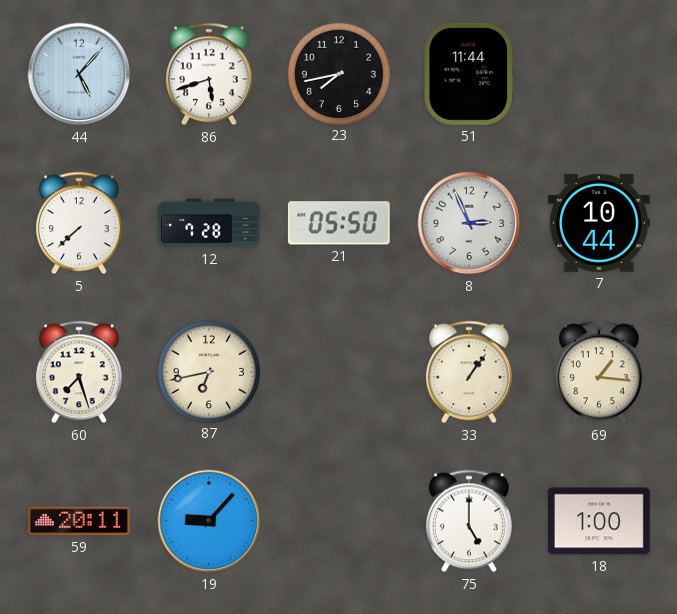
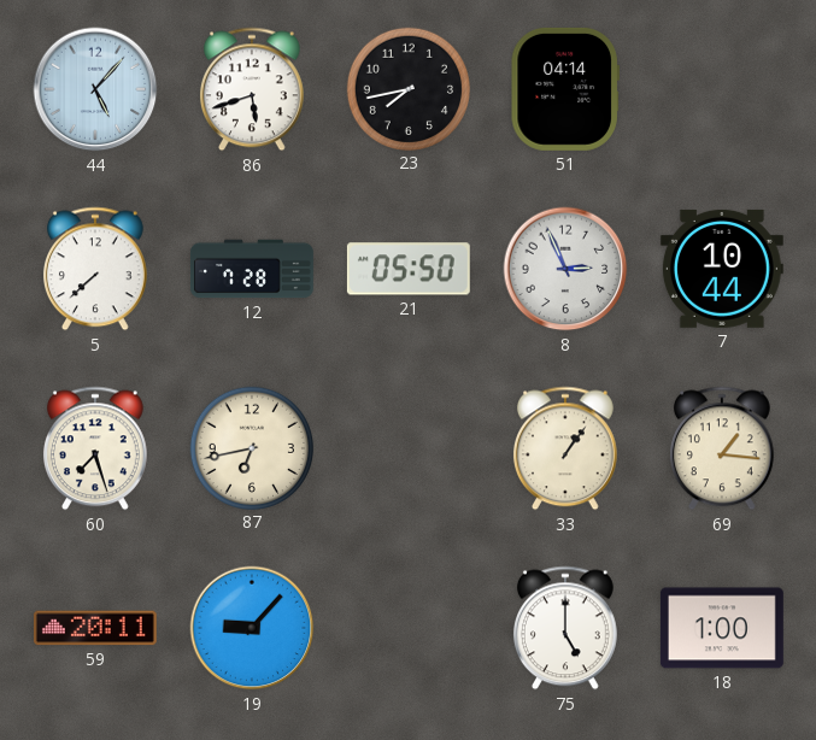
51: 11:44 -> 04:14 (565, 89)
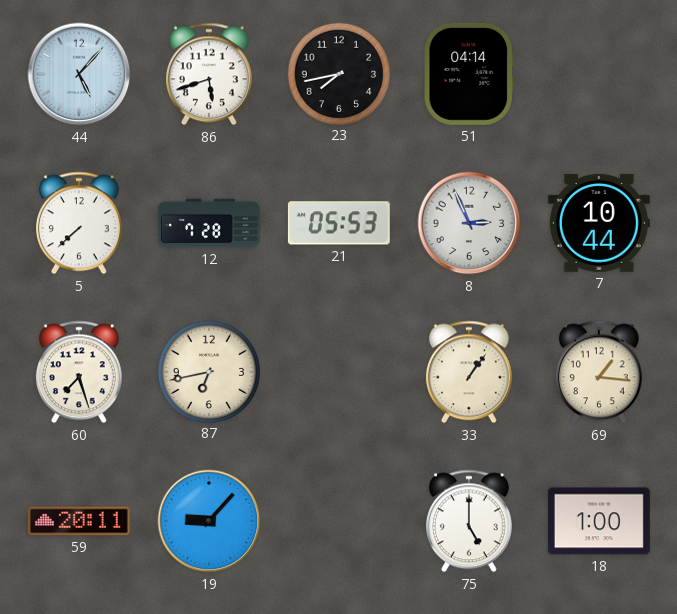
21: 05:50 -> 05:53 (339, 223)
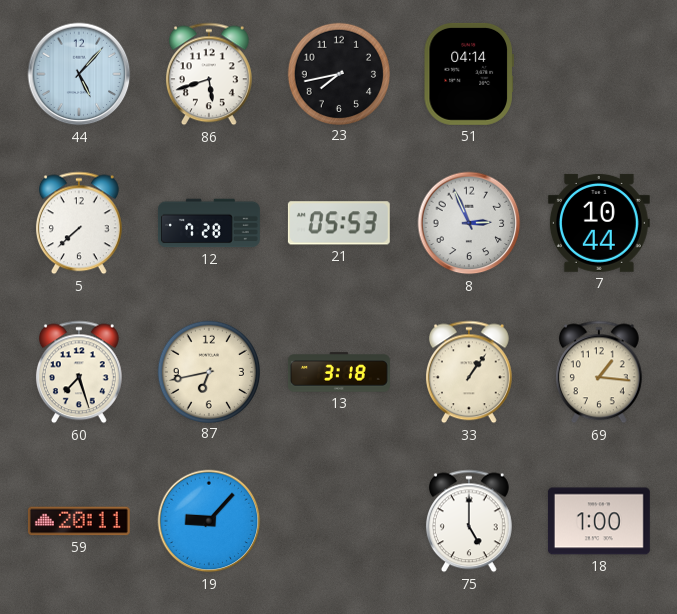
13: none -> 3:18 (339, 372)
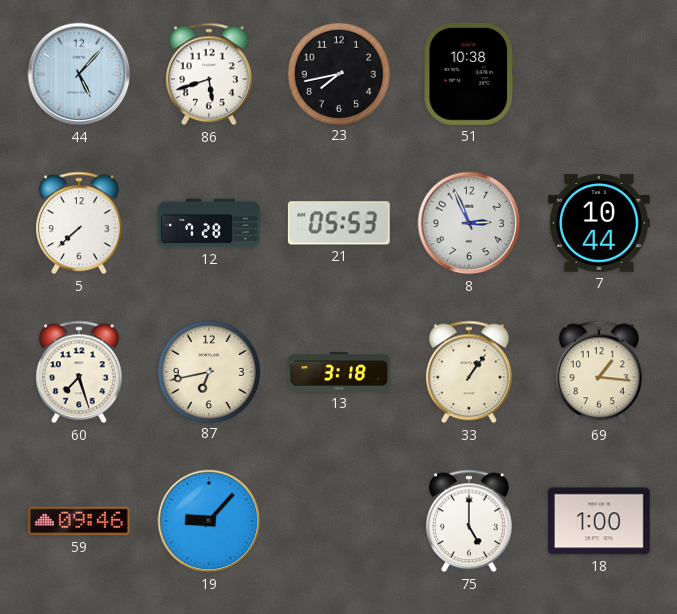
51: 04:14 -> 10:38 (469, 74)
59: 20:11 -> 09:46 (79, 521)
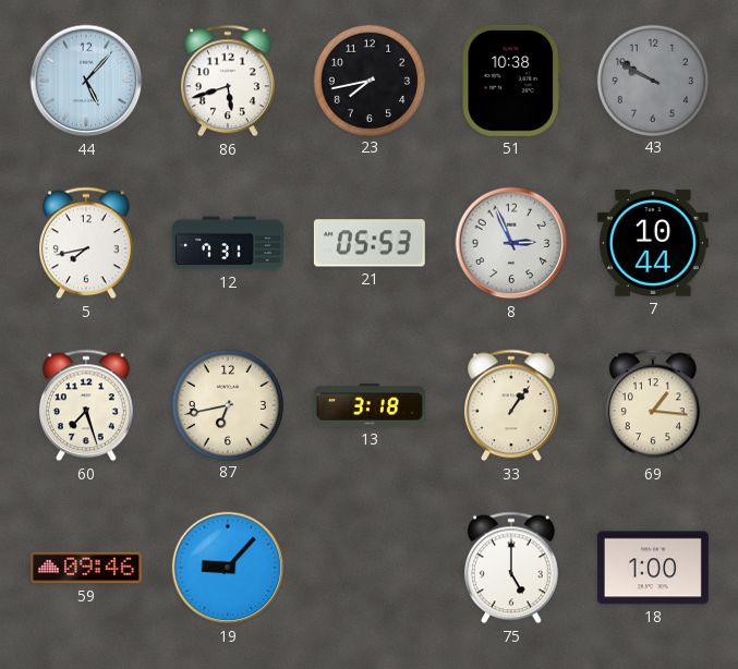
43: none -> 9:50 (652, 80)
5: 7:38 -> 7:43 (86, 243)
12: 7:28 -> 7:31 (228, 243)
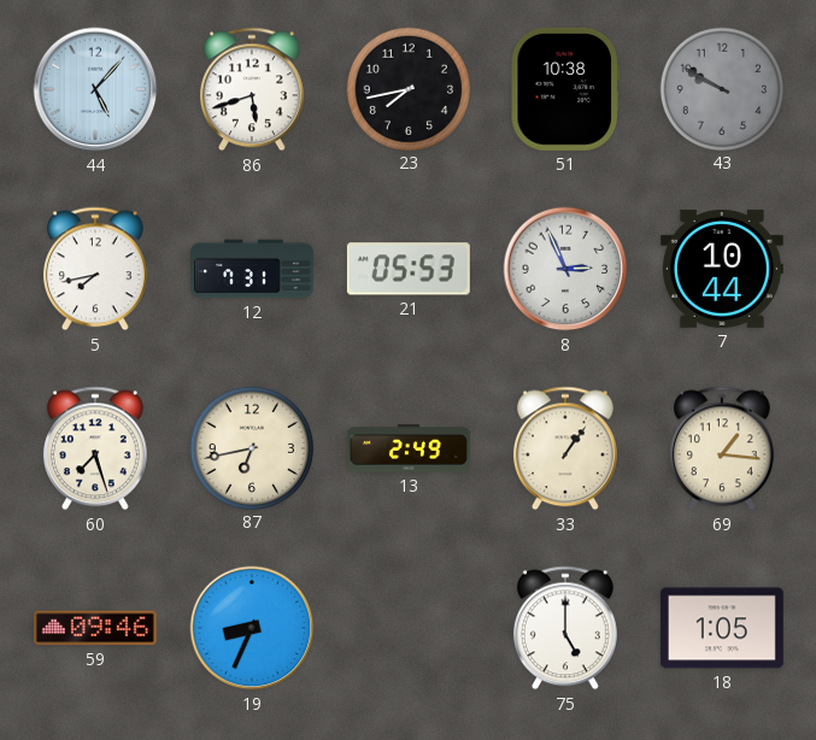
13: 3:18 -> 2:49 (409, 448)
19: 9:07 -> 8:34 (252, 628)
18: 1:00 -> 1:05 (722, 628)
